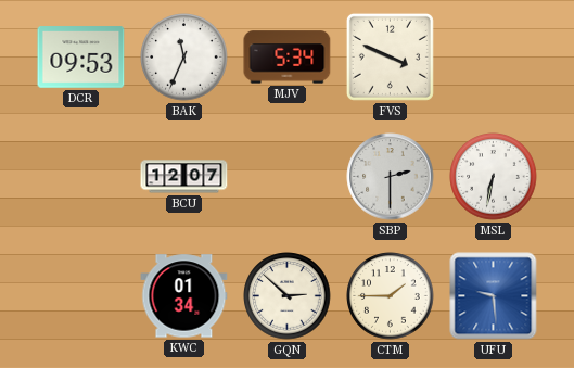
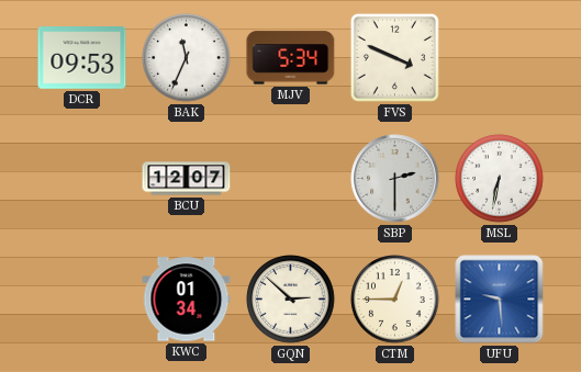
CTM: 1:45 -> 12:45 (395, 300)
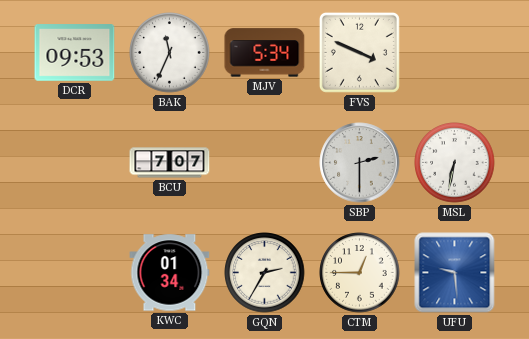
BCU: 12:07 -> 7:07 (170, 163)
GQN: 2:52 -> 2:35 (265, 273)
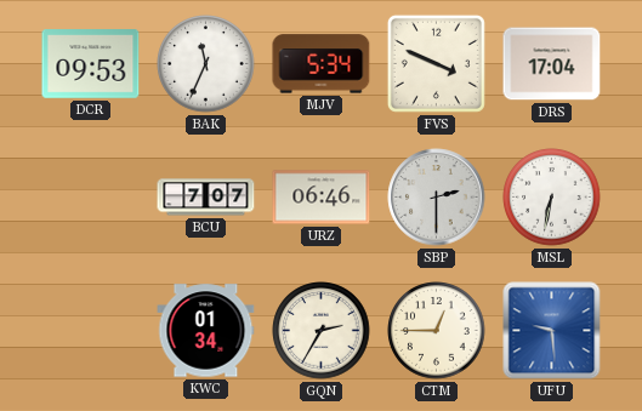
DRS: none -> 17:04 (552, 64)
URZ: none -> 06:46 (322, 198)
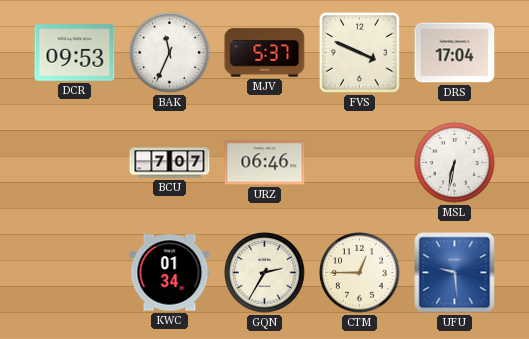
MJV: 5:34 -> 5:37 (265, 53)
SBP: 2:30 -> none (437, 198)
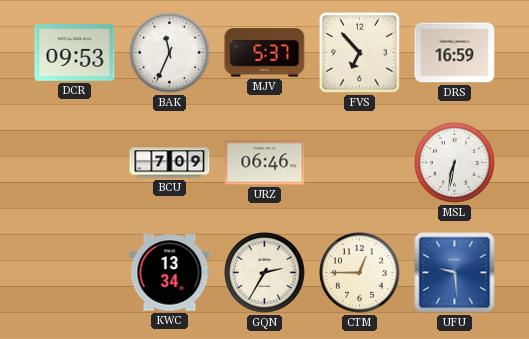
FVS: 3:49 -> 6:53 (359, 52)
DRS: 17:04 -> 16:59 (455, 53)
BCU: 7:07 -> 7:09 (170, 163)
KWC: 01:34 -> 13:34 (170, 273)
